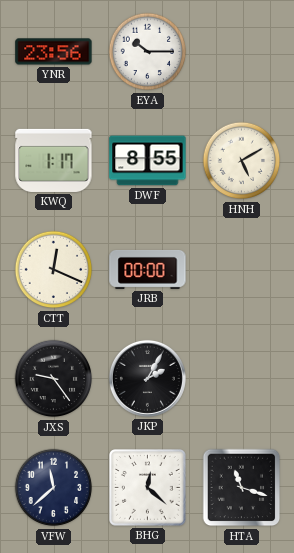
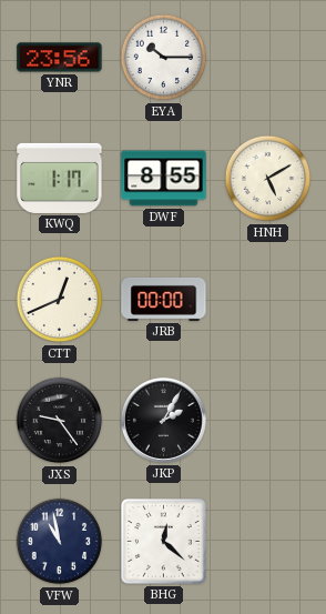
CTT: 12:19 -> 12:41 (60, 300)
VFW: 11:38 -> 10:58 (60, 542)
HTA: 11:18 -> none (242, 488)
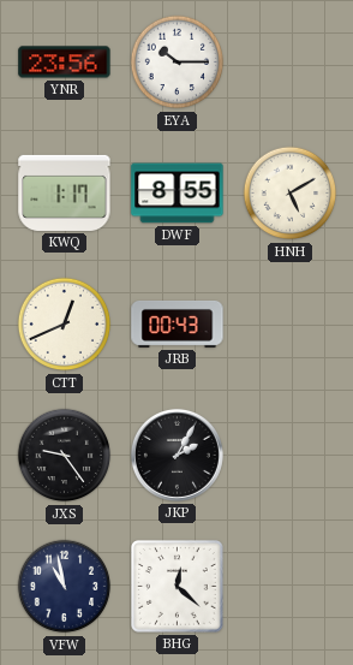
JRB: 00:00 -> 00:43 (178, 323)
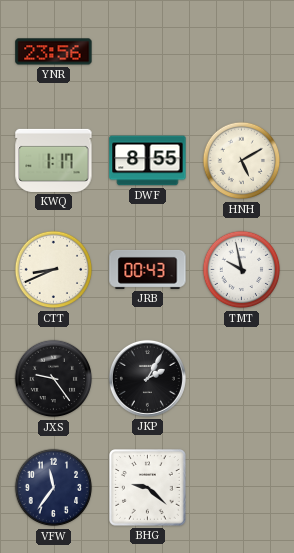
EYA: 10:15 -> none (178, 63)
CTT: 12:41 -> 8:41 (54, 270)
TMT: none -> 9:58 (242, 270)
VFW: 10:58 -> 11:36 (54, 488)
BHG: 12:22 -> 9:22 (148, 488)
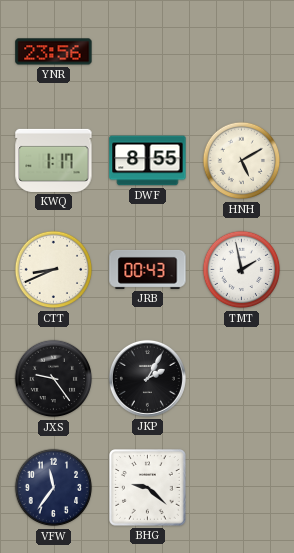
TMT: 9:58 -> 1:58 (242, 270)
